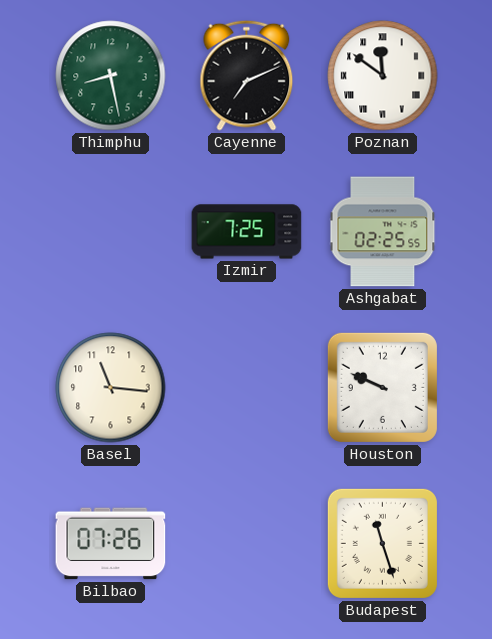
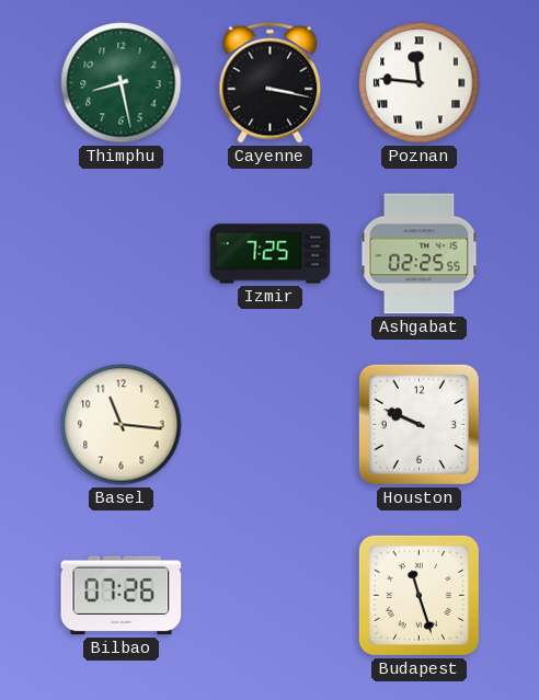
Cayenne: 7:11 -> 3:17 (271, 82)
Poznan: 11:51 -> 11:46 (420, 83)
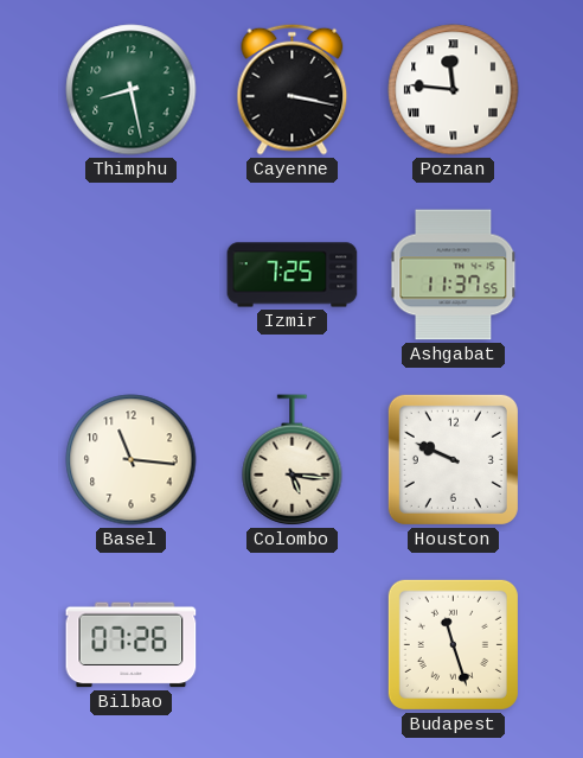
Ashgabat: 02:25 -> 11:37 (454, 275)
Colombo: none -> 5:16 (293, 460)
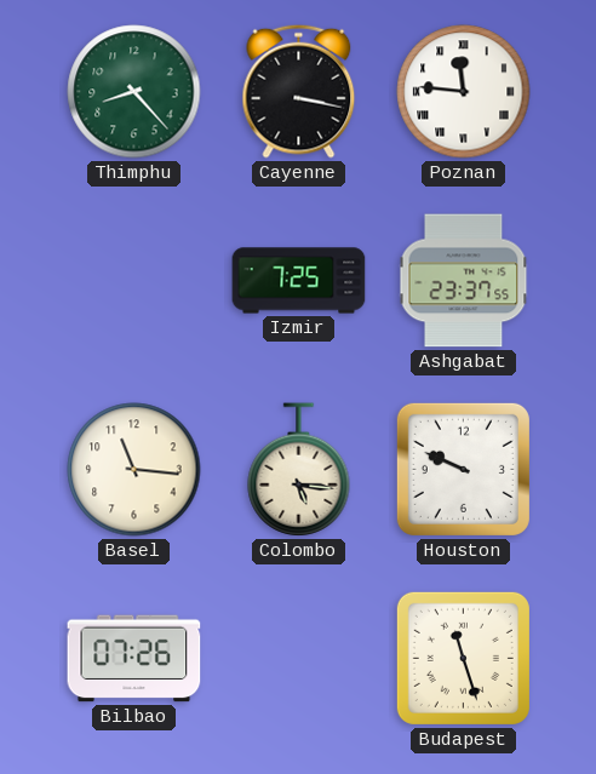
Thimphu: 8:28 -> 8:23 (134, 92)
Ashgabat: 11:37 -> 23:37 (464, 281)
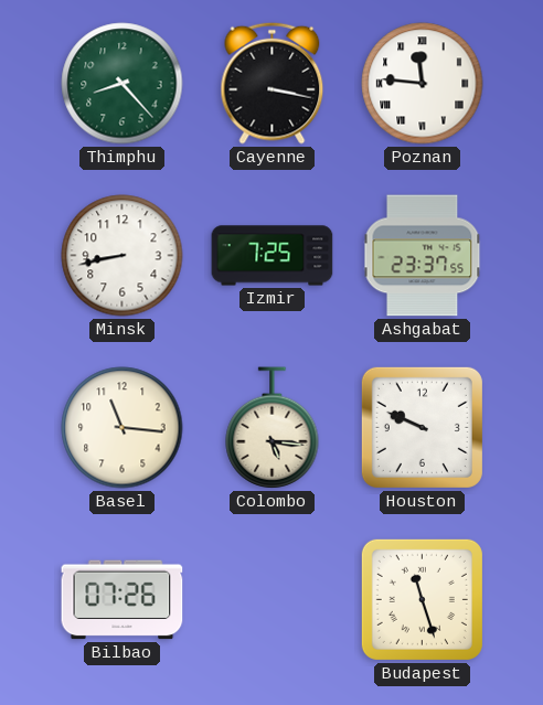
Minsk: none -> 8:43 (123, 256)
